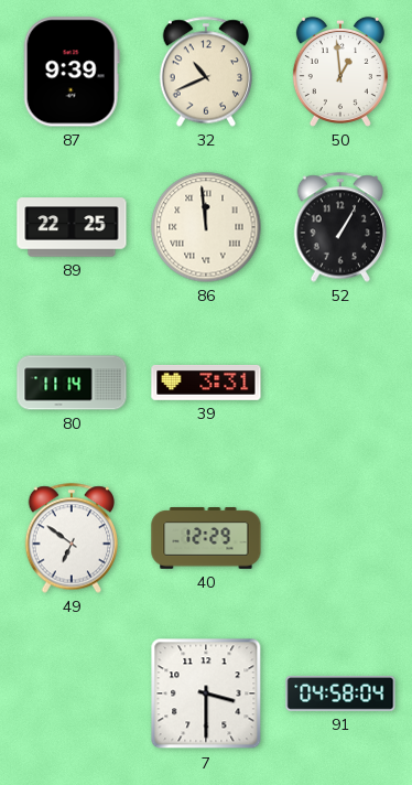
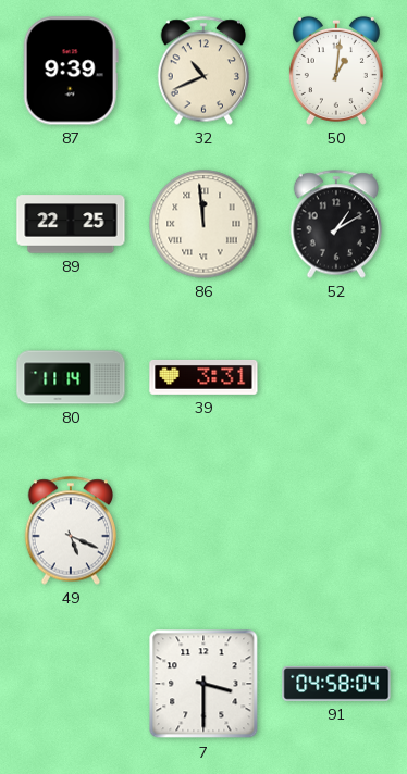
50: 12:59 -> 1:01 (336, 71)
52: 1:05 -> 1:10 (336, 224)
49: 6:51 -> 5:19 (71, 530)
40: 12:29 -> none (206, 539)
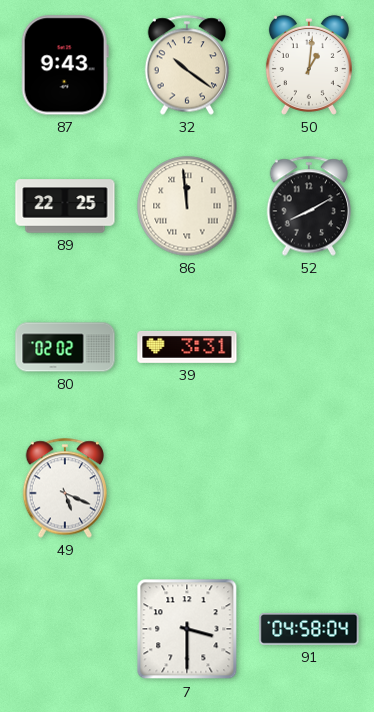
87: 9:39 -> 9:43 (65, 65)
32: 10:41 -> 10:21 (187, 65)
52: 1:10 -> 8:10 (309, 206)
80: 11:14 -> 02:02 (65, 347)
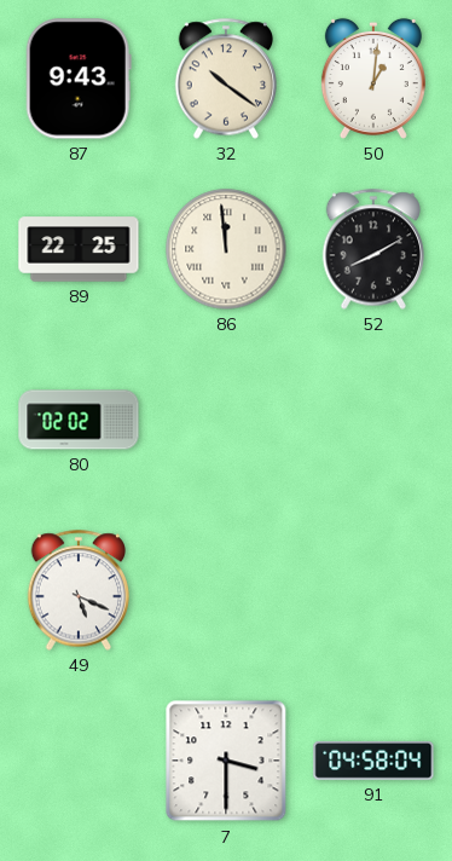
39: 3:31 -> none (187, 347)
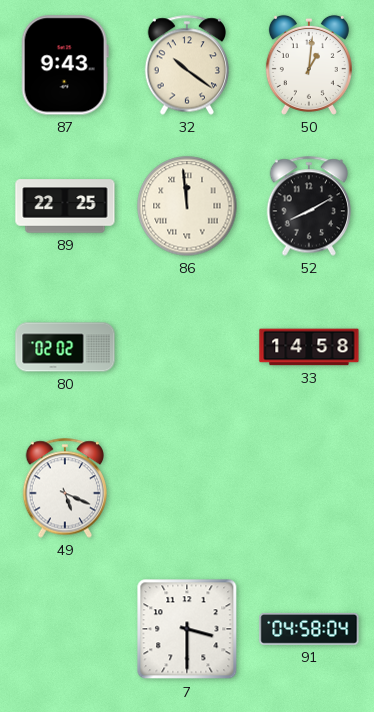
33: none -> 14:58 (309, 347)
